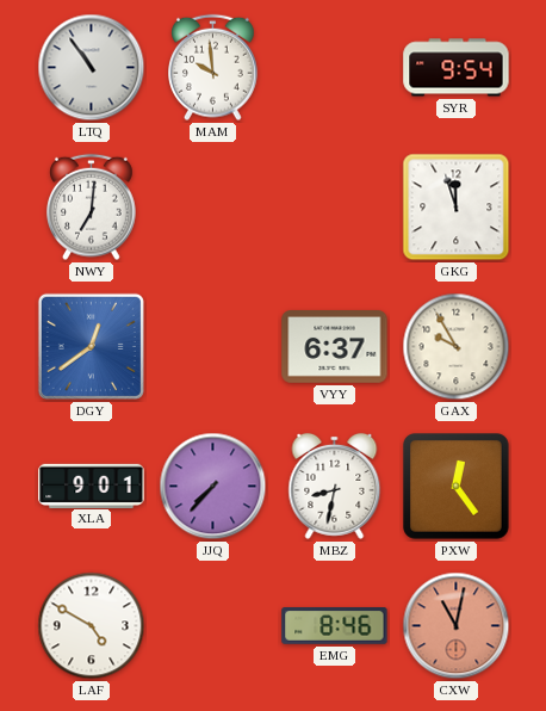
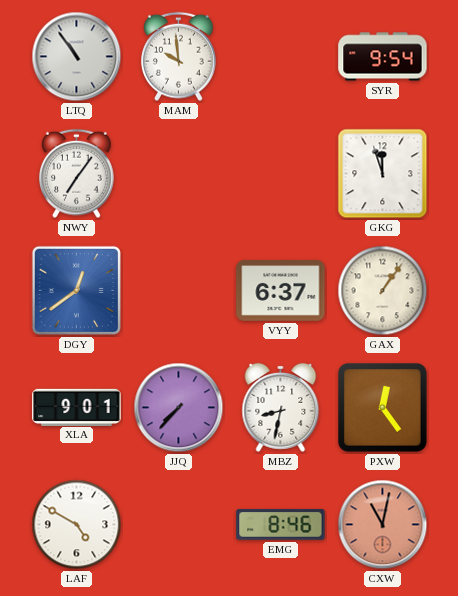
NWY: 7:01 -> 7:06 (77, 174)
GAX: 9:55 -> 1:06 (383, 291)
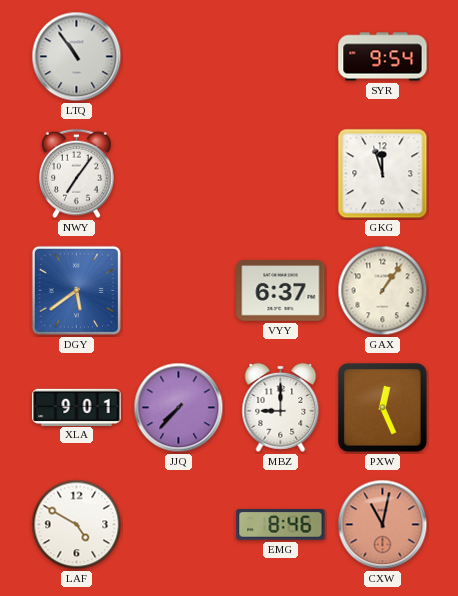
MAM: 9:59 -> none (179, 57)
DGY: 12:39 -> 5:39 (76, 290)
MBZ: 8:32 -> 9:00 (281, 407)
PXW: 12:24 -> 12:26 (383, 408)
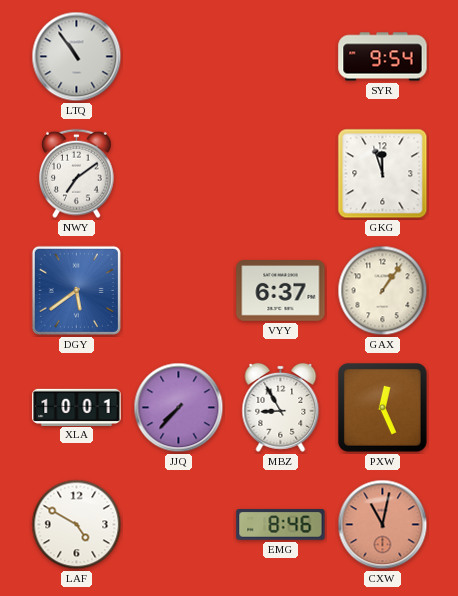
NWY: 7:06 -> 7:09 (77, 174)
XLA: 9:01 -> 10:01 (77, 407)
MBZ: 9:00 -> 8:55 (281, 407)
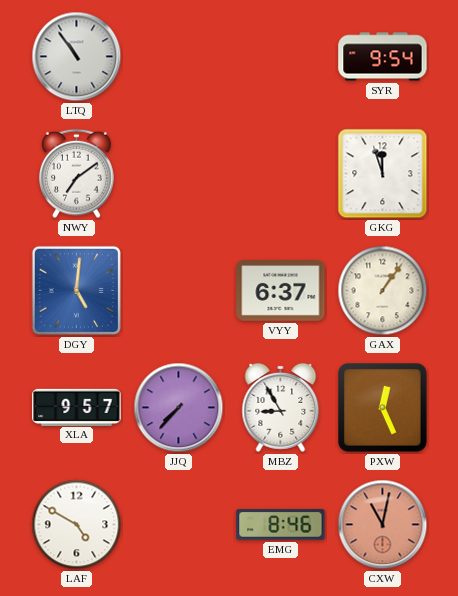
DGY: 5:39 -> 5:01 (76, 290)
XLA: 10:01 -> 9:57 (77, 407)
